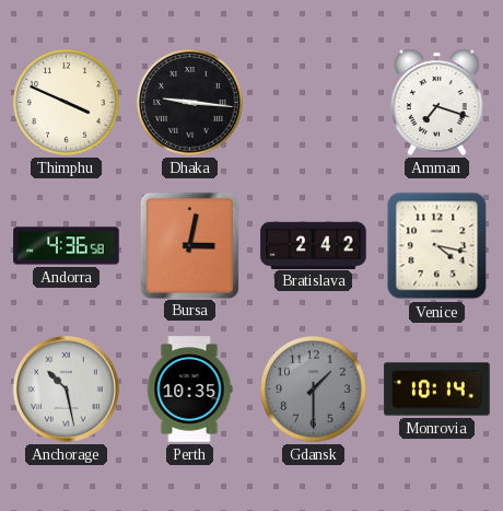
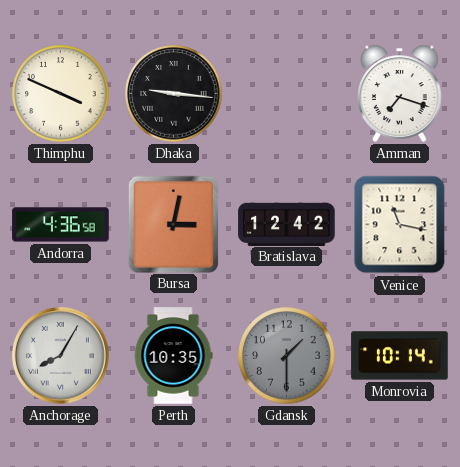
Bratislava: 2:42 -> 12:42 (287, 224)
Venice: 4:17 -> 11:17 (400, 225)
Anchorage: 10:28 -> 8:05 (60, 355)
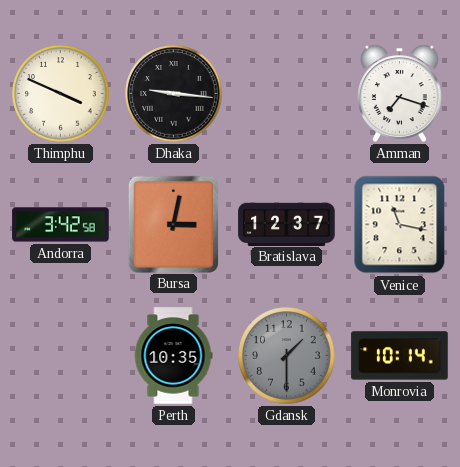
Andorra: 4:36 -> 3:42 (61, 225)
Bratislava: 12:42 -> 12:37 (287, 224)
Anchorage: 8:05 -> none (60, 355)
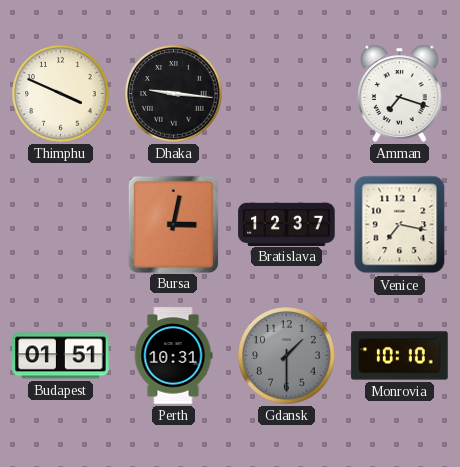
Andorra: 3:42 -> none (61, 225)
Venice: 11:17 -> 7:17 (400, 225)
Budapest: none -> 01:51 (61, 356)
Perth: 10:35 -> 10:31 (173, 356)
Monrovia: 10:14 -> 10:10 (400, 356)
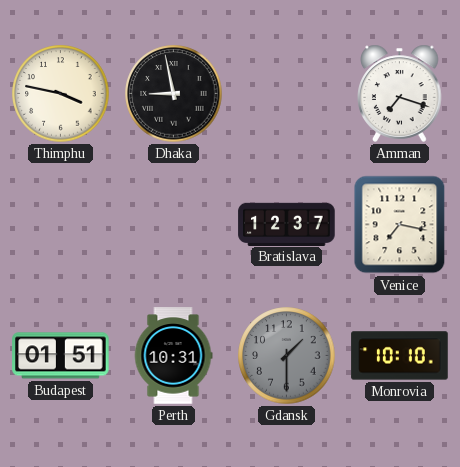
Thimphu: 3:49 -> 3:47 (61, 94)
Dhaka: 9:16 -> 8:58 (174, 94)
Bursa: 3:02 -> none (173, 224)
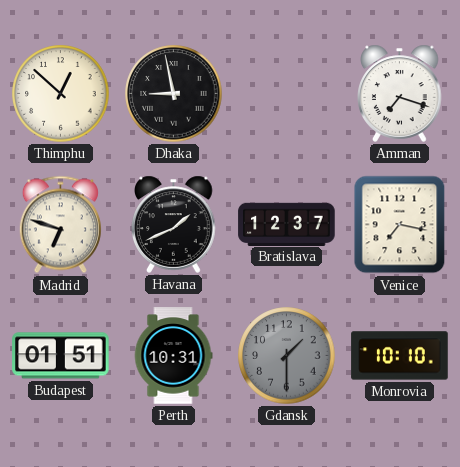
Thimphu: 3:47 -> 12:52 (61, 94)
Madrid: none -> 6:48 (60, 225)
Havana: none -> 1:41 (174, 224)
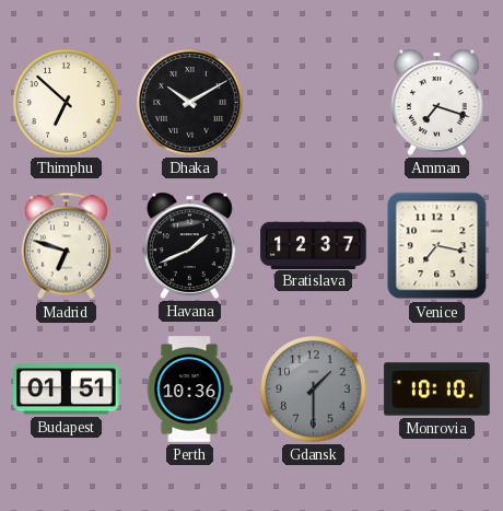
Thimphu: 12:52 -> 6:52 (67, 103)
Dhaka: 8:58 -> 10:10 (190, 103)
Perth: 10:31 -> 10:36 (189, 390)
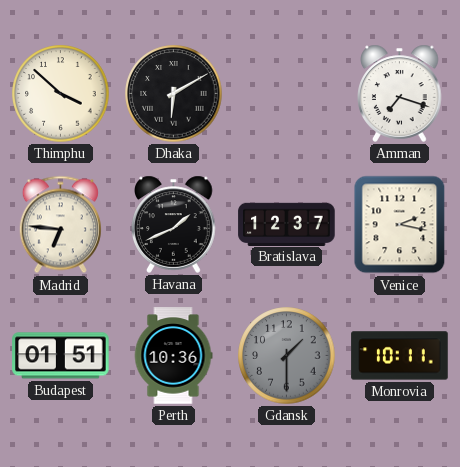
Thimphu: 6:52 -> 3:52 (61, 94)
Dhaka: 10:10 -> 6:10 (174, 94)
Madrid: 6:48 -> 6:46 (60, 225)
Venice: 7:17 -> 2:17 (400, 225)
Monrovia: 10:10 -> 10:11 (400, 356)
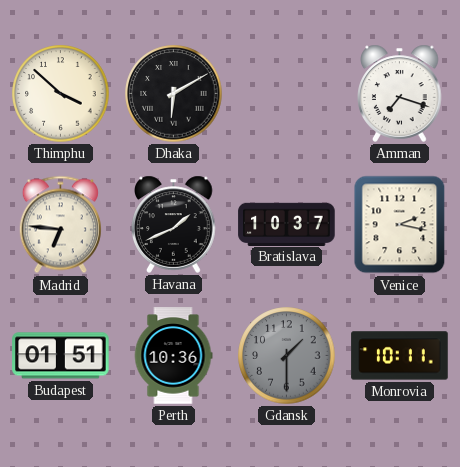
Bratislava: 12:37 -> 10:37 (287, 224)
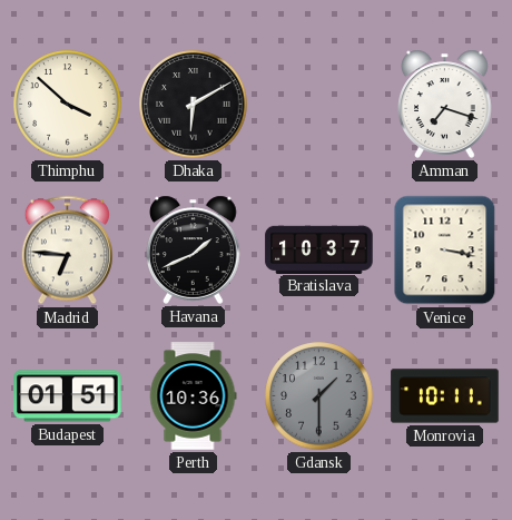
Venice: 2:17 -> 3:17 (445, 251)
